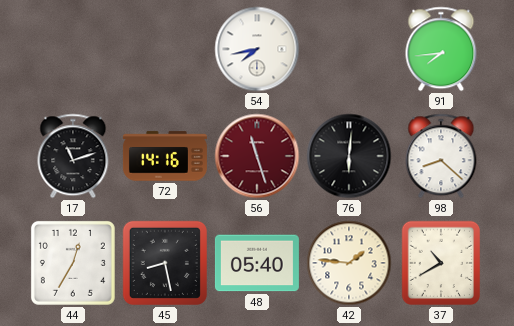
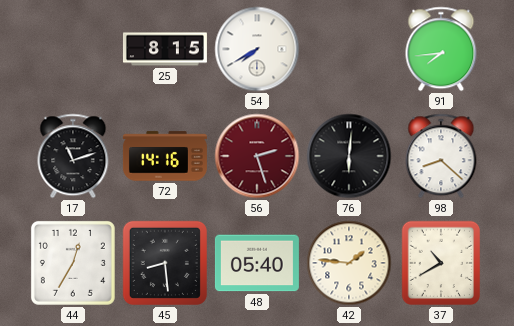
25: none -> 8:15 (165, 49)
54: 7:43 -> 7:40 (257, 49)
56: 11:27 -> 2:27 (257, 156)
45: 8:28 -> 8:29 (165, 263)
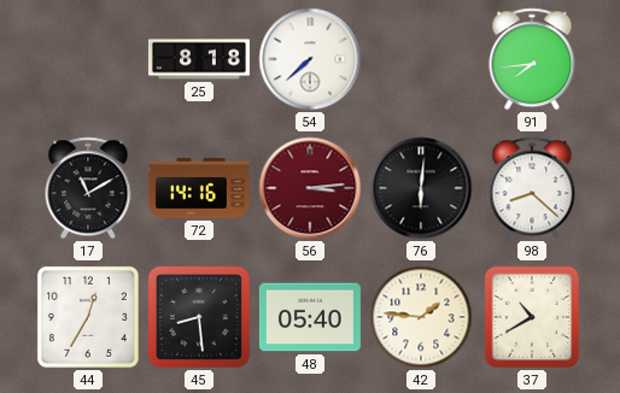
25: 8:15 -> 8:18 (199, 59)
54: 7:40 -> 7:38 (310, 59)
17: 11:12 -> 11:10 (88, 188)
56: 2:27 -> 3:14 (310, 188)
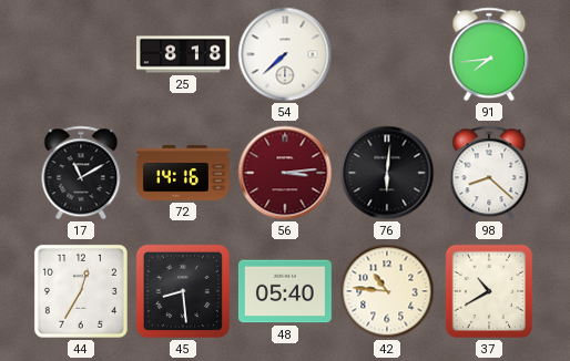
42: 1:46 -> 10:46 (387, 291)
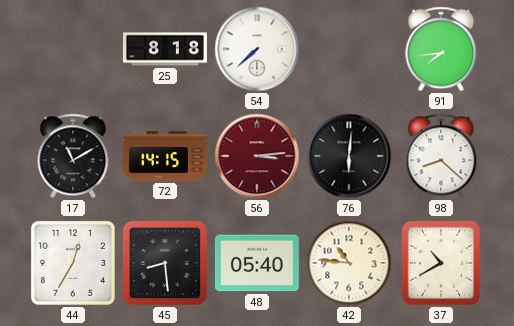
72: 14:16 -> 14:15 (165, 156)
